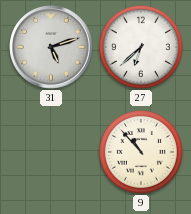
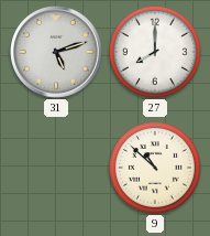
27: 6:38 -> 8:00 (155, 52)
9: 10:53 -> 10:52 (155, 168)
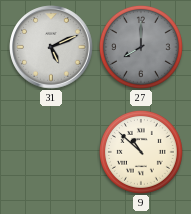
31: 5:12 -> 5:11 (51, 47)
27 dial: white -> grey (141, 47)
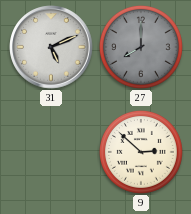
9: 10:52 -> 2:52 (141, 152)
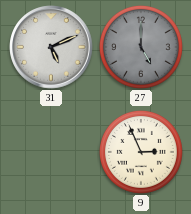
27: 8:00 -> 5:00 (141, 47)
9: 2:52 -> 2:56 (141, 152)
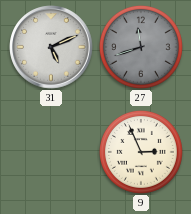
27: 5:00 -> 11:42 (141, 47)
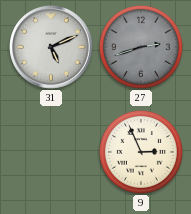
27: 11:42 -> 2:42 (141, 47)
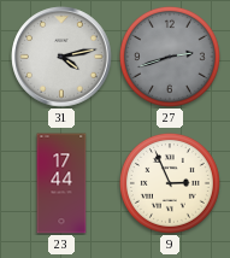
31: 5:11 -> 4:13 (61, 57)
23: none -> 17:44 (61, 183)
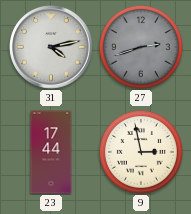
9: 2:56 -> 2:58 (141, 152)
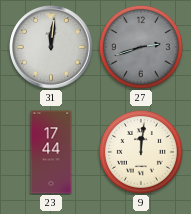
31: 4:13 -> 12:01 (51, 47)
9: 2:58 -> 12:01 (141, 152)
